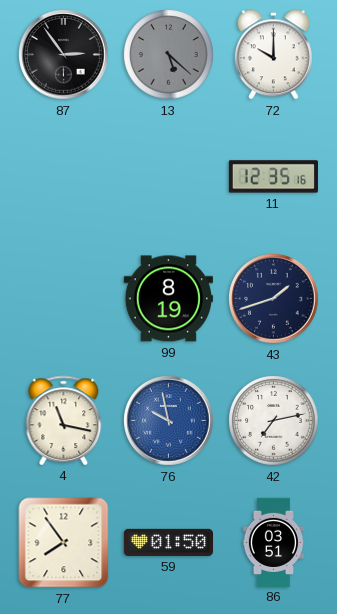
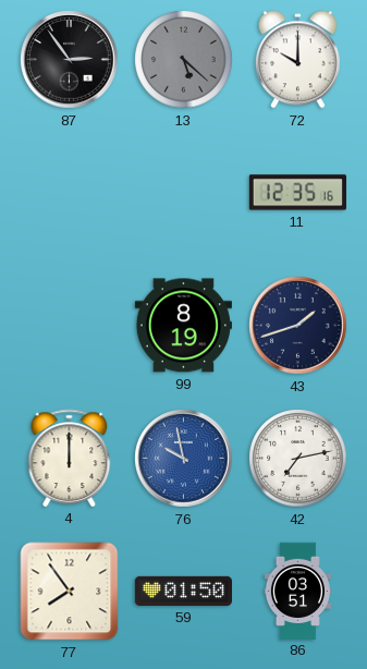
4: 11:17 -> 12:00 (70, 458)
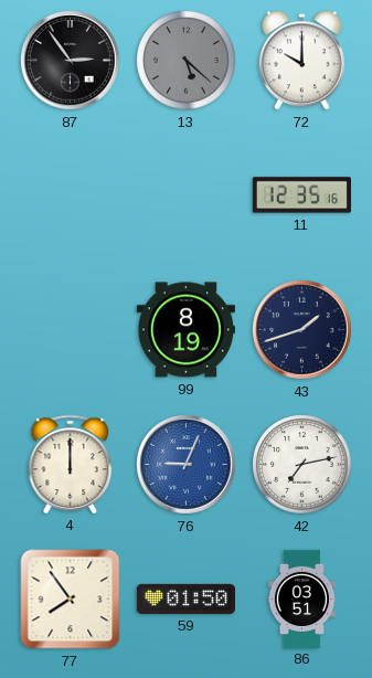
76: 9:58 -> 9:04 (187, 465)
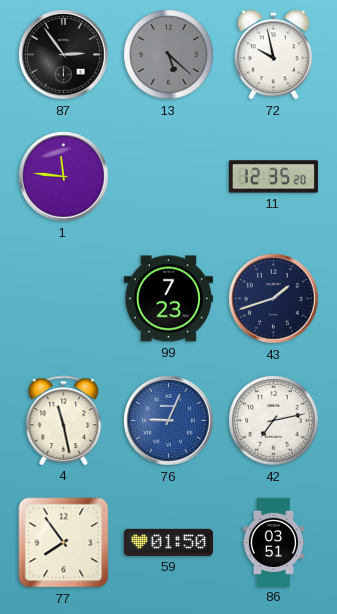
72: 10:00 -> 9:58 (273, 55)
1: none -> 11:46 (64, 177)
11: 12:35:16 -> 12:35:20 (273, 177)
99: 8:19 -> 7:23 (168, 299)
4: 12:00 -> 11:28 (64, 420)
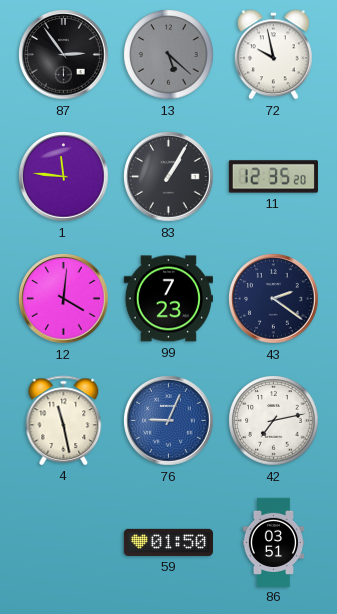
83: none -> 1:05 (169, 177)
12: none -> 4:01 (64, 299)
43: 1:42 -> 2:21 (274, 299)
77: 7:54 -> none (64, 543)
